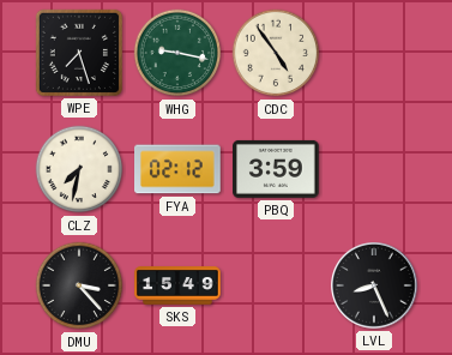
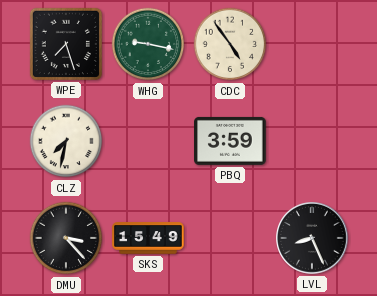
FYA: 02:12 -> none (179, 169)
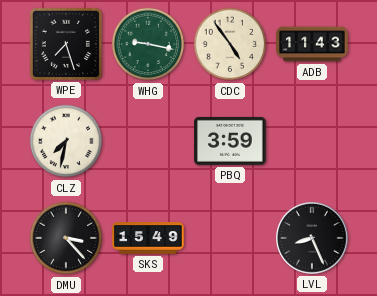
ADB: none -> 11:43 (312, 44)
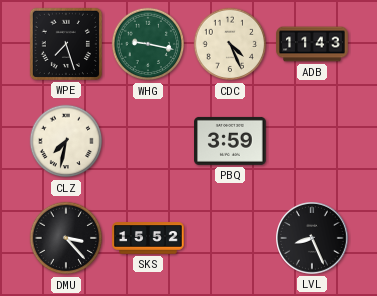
CDC: 4:54 -> 4:26 (230, 44)
SKS: 15:49 -> 15:52 (148, 238)
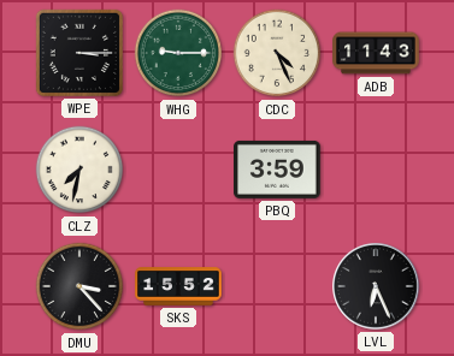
WPE: 7:27 -> 3:15 (79, 53)
WHG: 9:17 -> 9:15 (178, 53)
LVL: 8:26 -> 6:26 (377, 287)
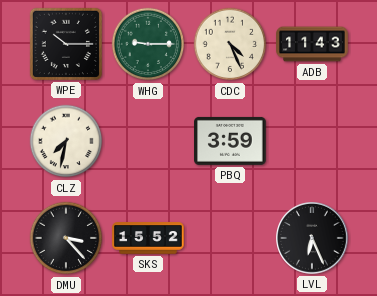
WPE: 3:15 -> 10:15 (66, 44)
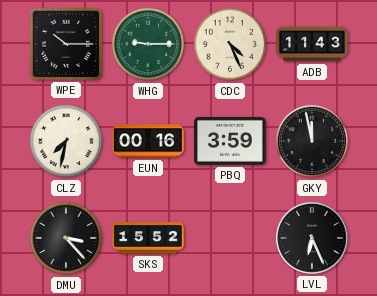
EUN: none -> 00:16 (148, 141)
GKY: none -> 11:58 (312, 141)
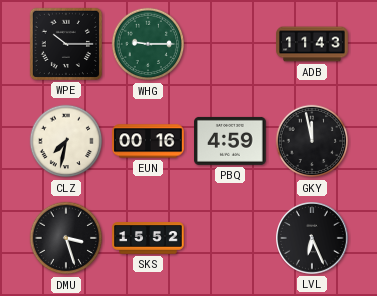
CDC: 4:26 -> none (230, 44)
PBQ: 3:59 -> 4:59 (230, 141)
DMU: 3:23 -> 3:27 (66, 238)
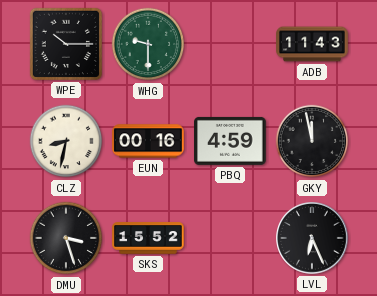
WHG: 9:15 -> 9:30 (148, 44)
CLZ: 7:32 -> 8:32 (66, 141)
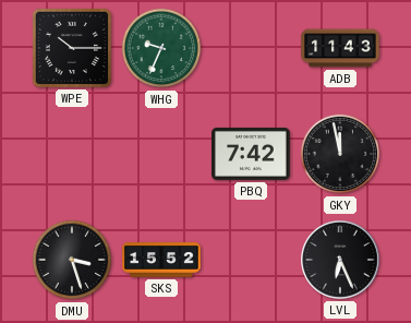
WHG: 9:30 -> 9:34 (161, 48)
CLZ: 8:32 -> none (66, 141)
EUN: 00:16 -> none (148, 141)
PBQ: 4:59 -> 7:42 (251, 154)
